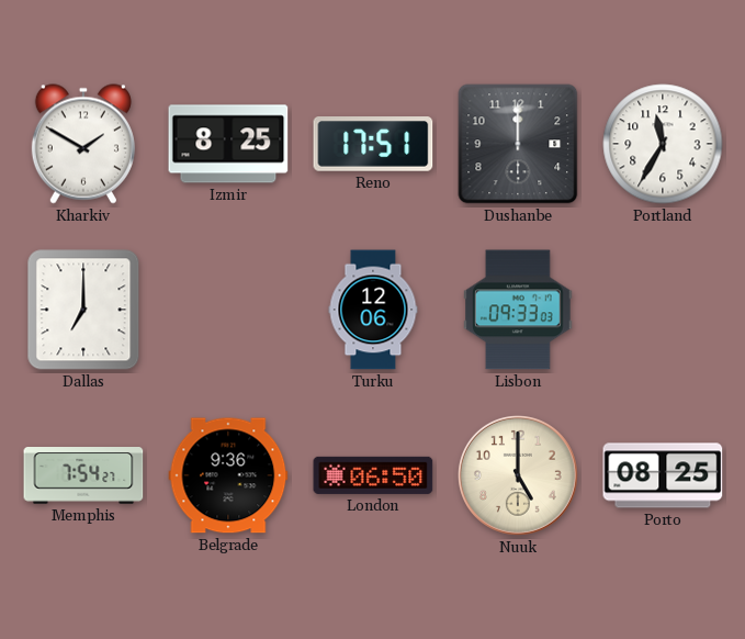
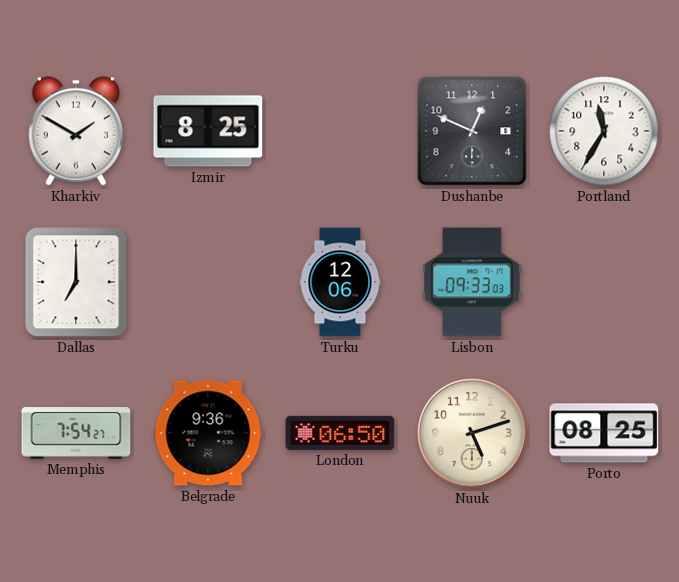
Reno: 17:51 -> none (373, 144)
Dushanbe: 12:00 -> 12:49 (472, 131)
Nuuk: 5:00 -> 5:12 (472, 433)
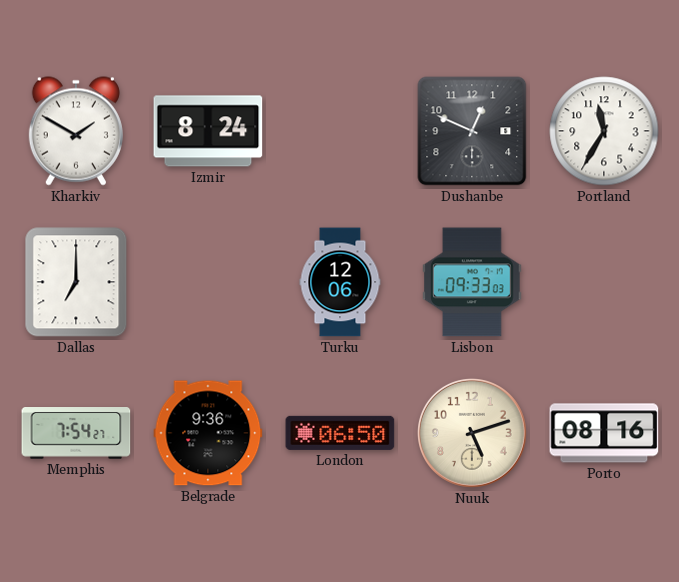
Izmir: 8:25 -> 8:24 (208, 131)
Porto: 08:25 -> 08:16 (604, 433)
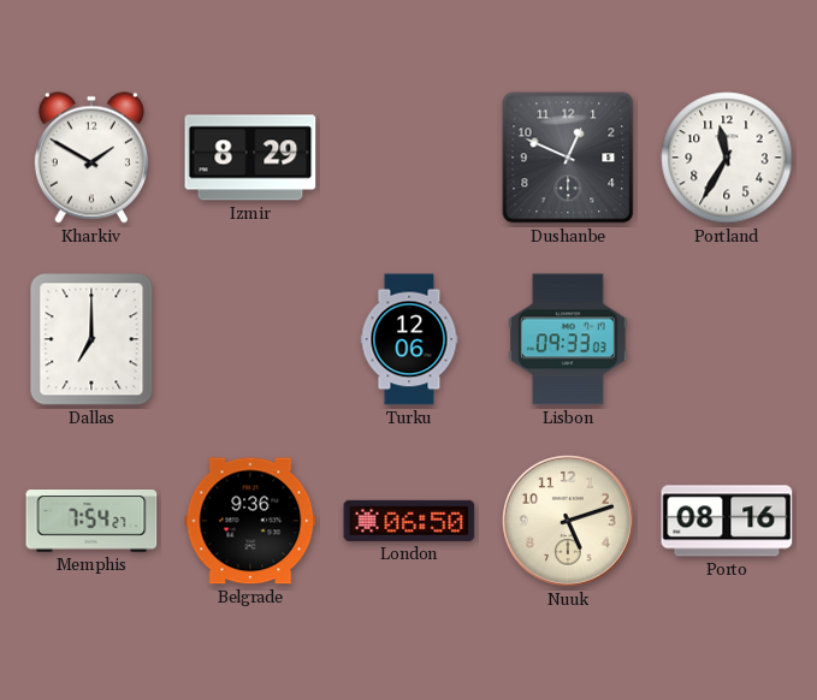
Izmir: 8:24 -> 8:29 (250, 158)
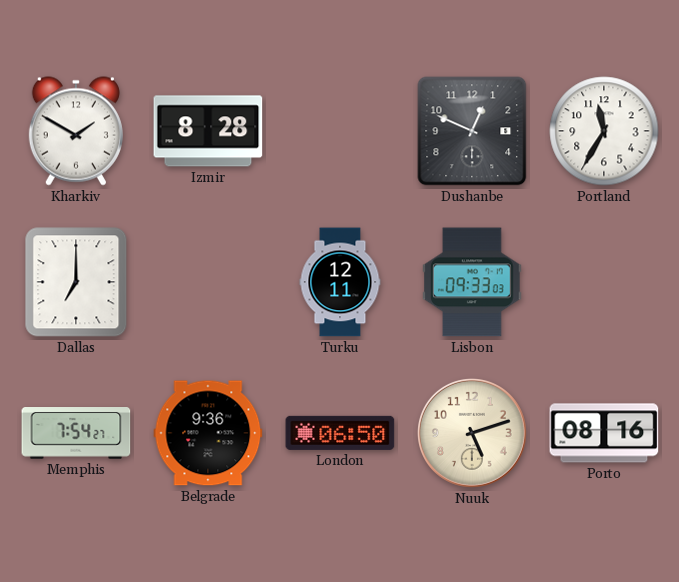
Izmir: 8:29 -> 8:28 (208, 131)
Turku: 12:06 -> 12:11 (340, 282)
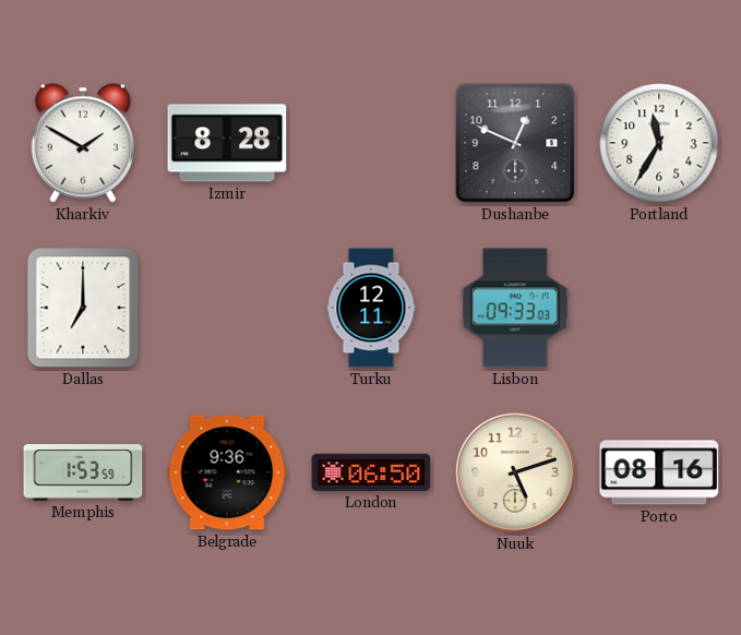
Memphis: 7:54 -> 1:53 (83, 474)
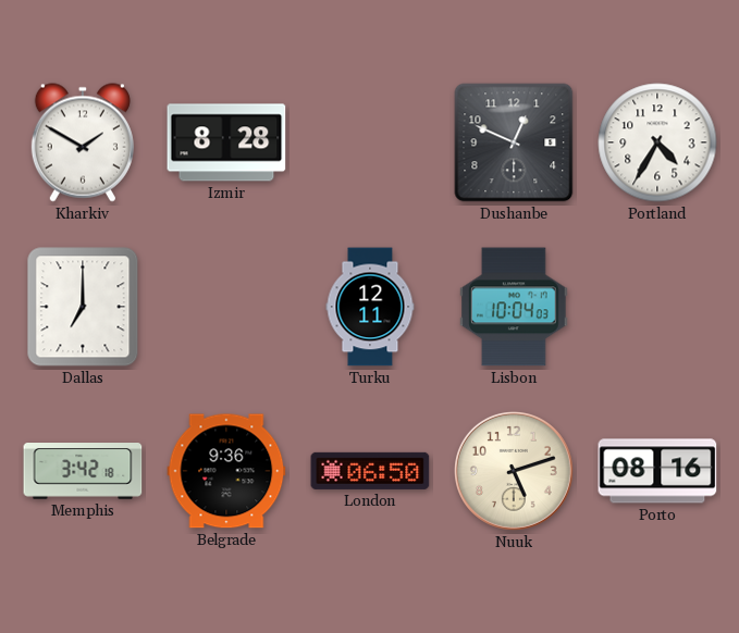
Portland: 11:35 -> 4:35 (657, 142)
Lisbon: 09:33 -> 10:04 (514, 307)
Memphis: 1:53 -> 3:42 (83, 472)
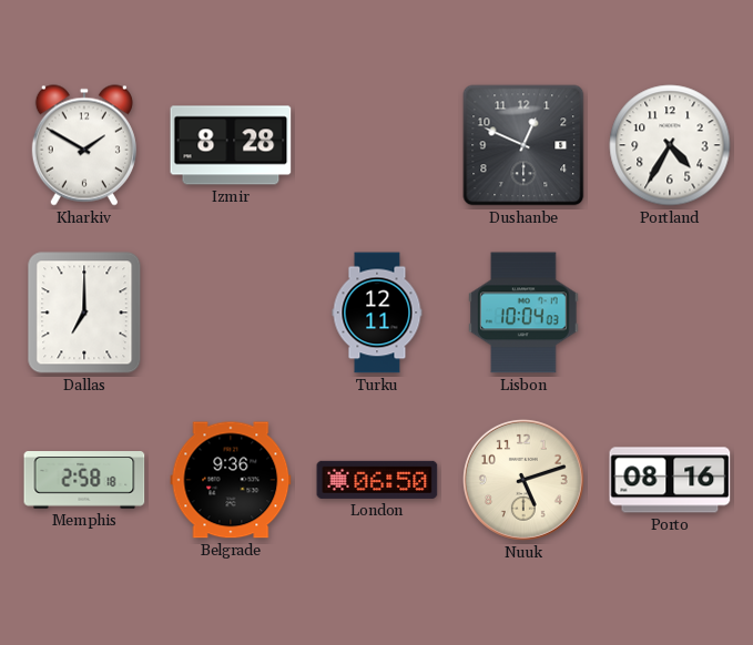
Memphis: 3:42 -> 2:58 (84, 481)
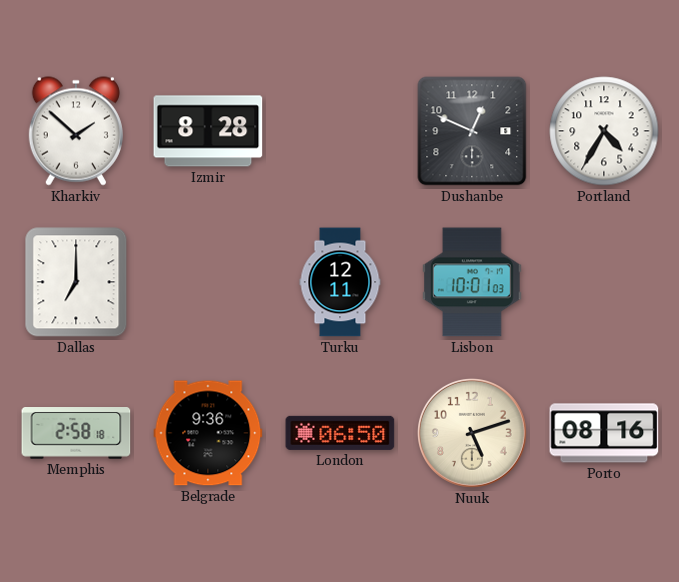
Kharkiv: 1:50 -> 1:52 (76, 131)
Lisbon: 10:04 -> 10:01 (472, 282)
